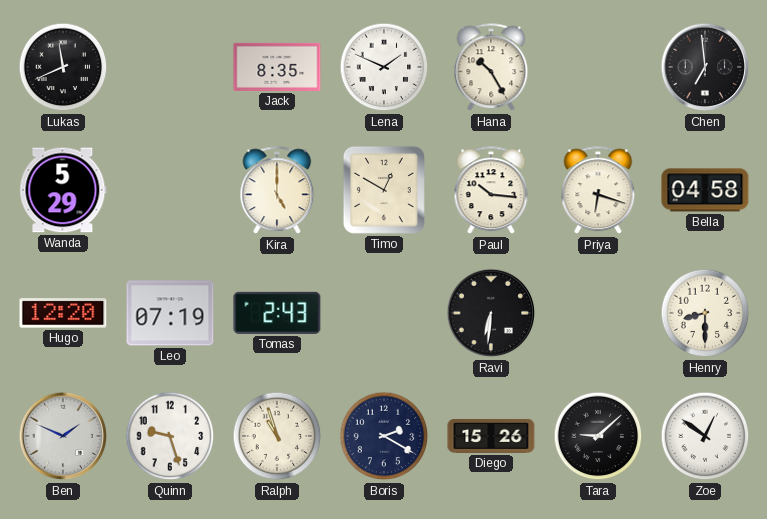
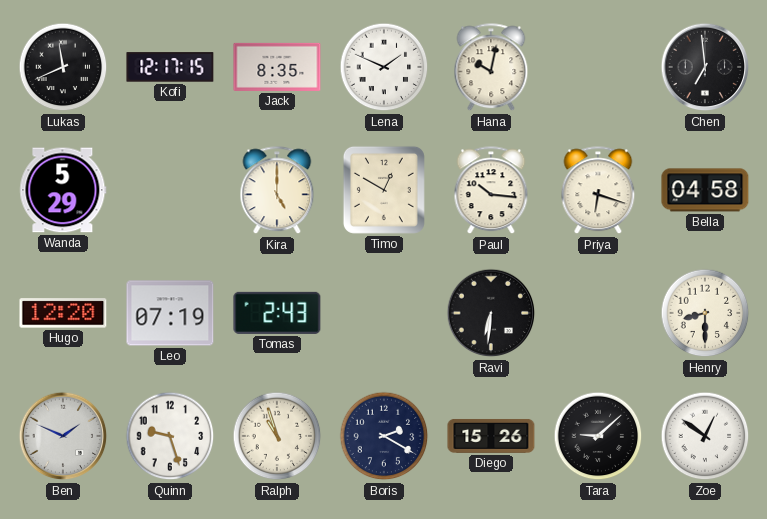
Kofi: none -> 12:17 (170, 67)
Hana: 10:25 -> 10:02 (491, 68)
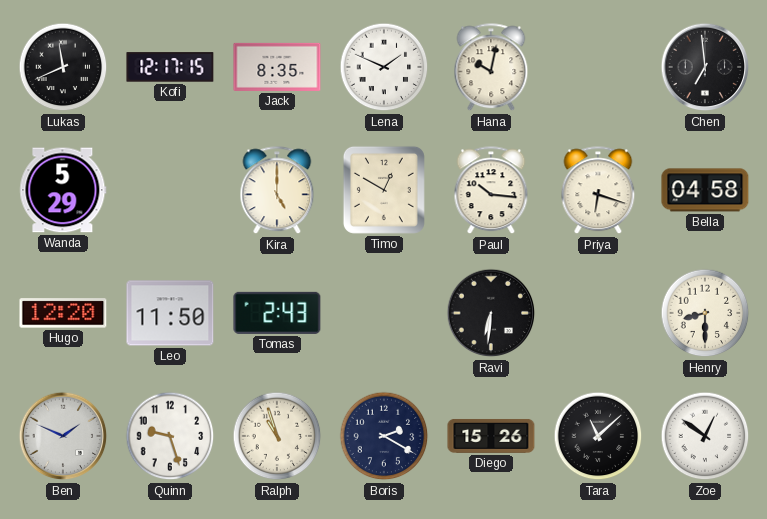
Leo: 07:19 -> 11:50 (170, 313)
Tara: 9:08 -> 11:08 (598, 436)
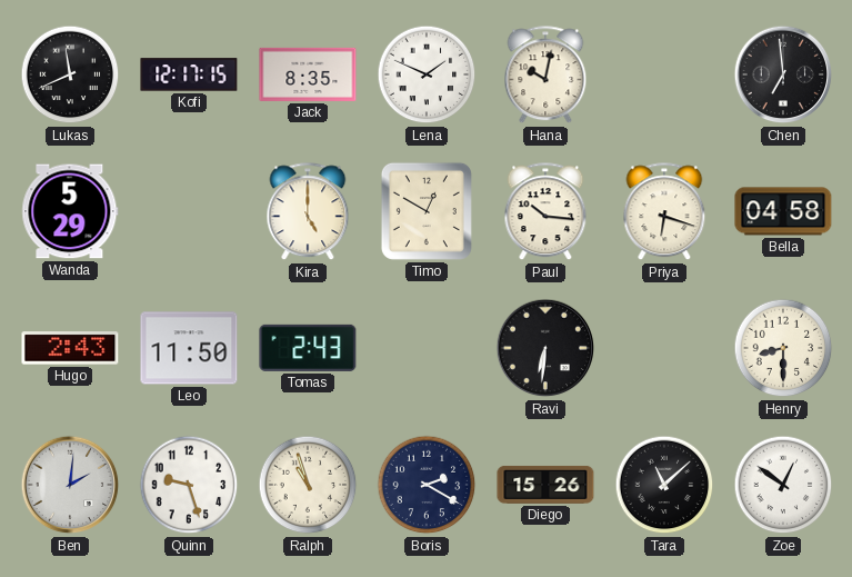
Hugo: 12:20 -> 2:43 (70, 348)
Ben: 1:49 -> 2:01 (70, 485)
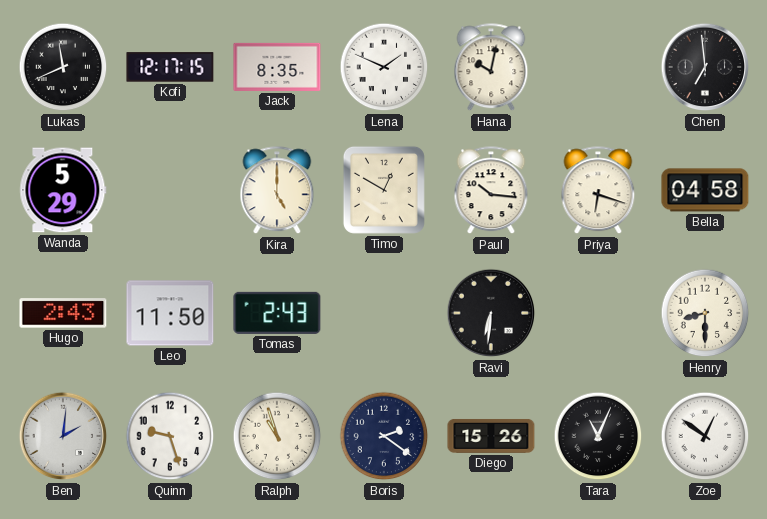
Boris: 2:20 -> 2:21 (384, 436)
Tara: 11:08 -> 11:04 (598, 436)
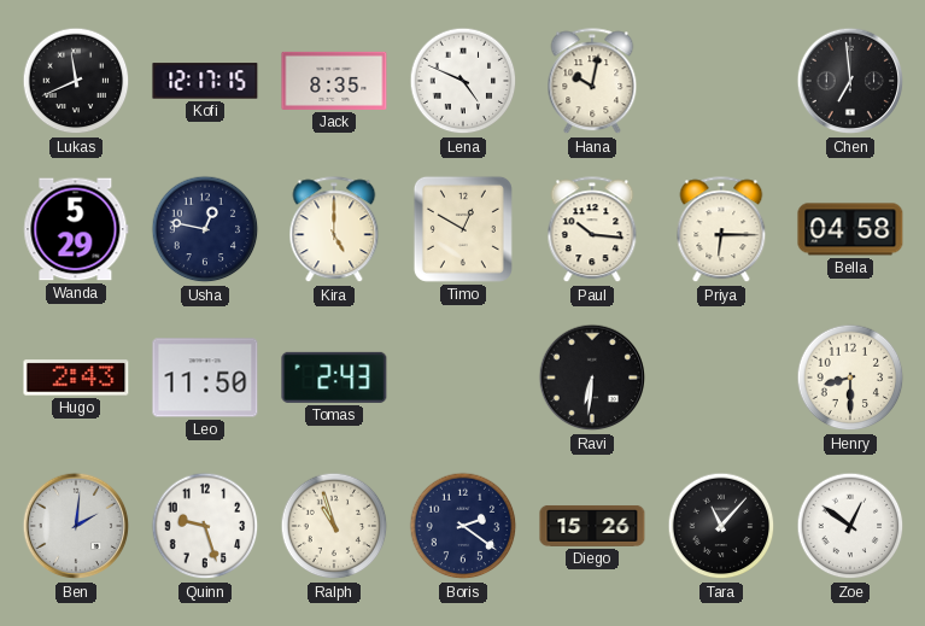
Lena: 1:49 -> 4:49 (463, 81)
Usha: none -> 12:47 (205, 229)
Priya: 6:18 -> 6:15 (721, 230)
Tara: 11:04 -> 11:07 (721, 526)
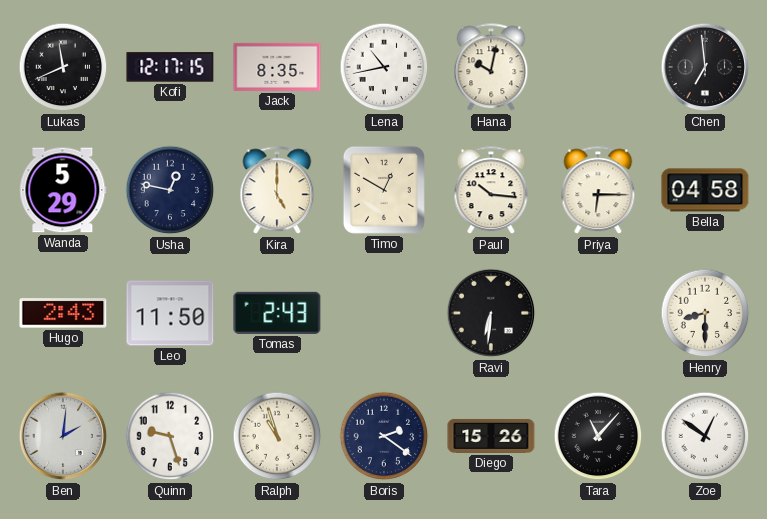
Lena: 4:49 -> 10:43 (384, 67)
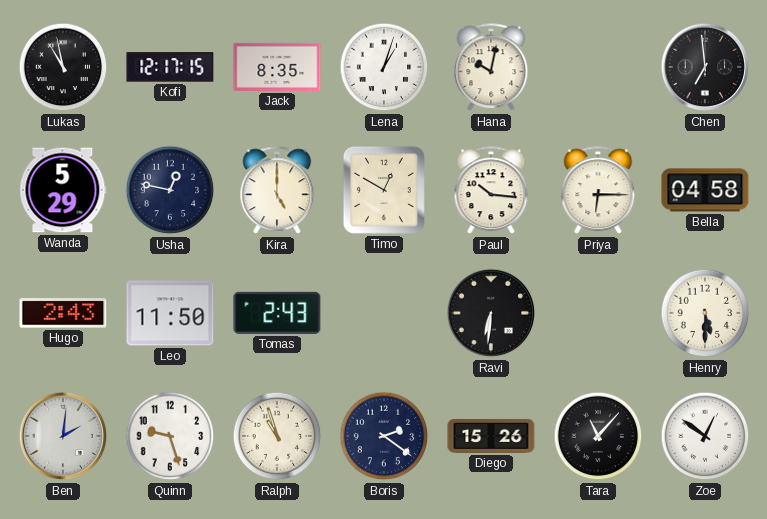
Lukas: 11:41 -> 10:58 (63, 67)
Lena: 10:43 -> 1:03 (384, 67)
Henry: 8:30 -> 5:30 (705, 313)
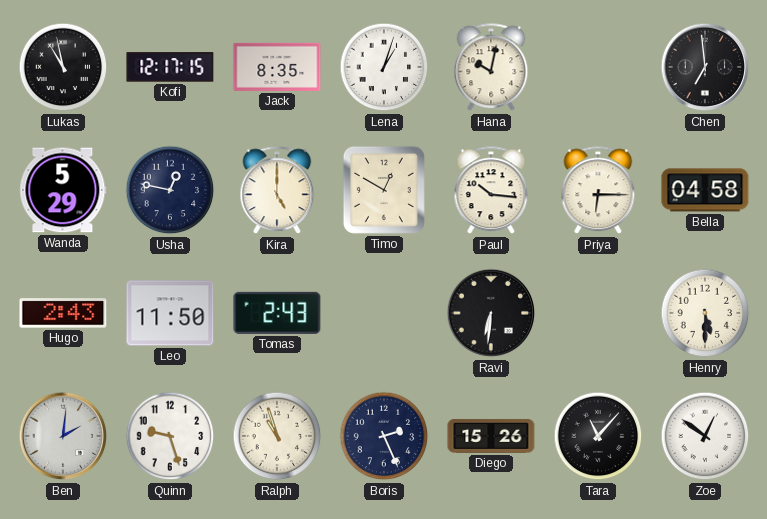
Boris: 2:21 -> 2:26 (384, 436)
